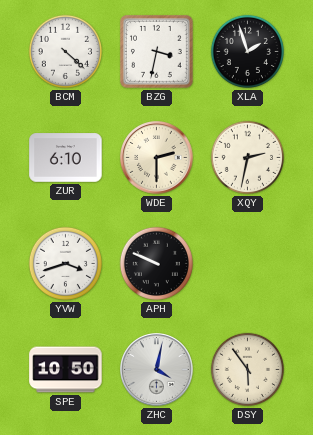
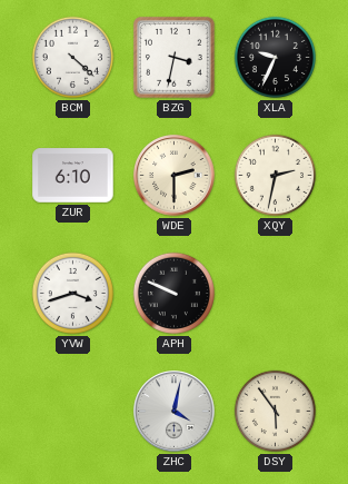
XLA: 1:57 -> 9:34 (275, 57)
SPE: 10:50 -> none (66, 370)
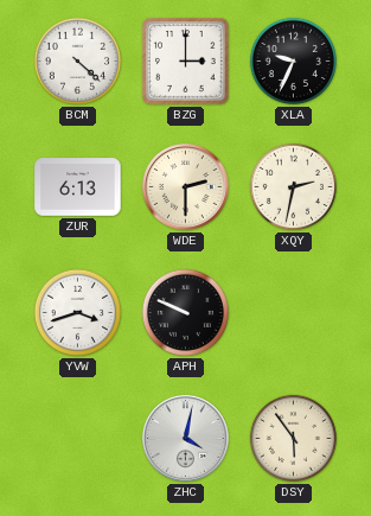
BZG: 3:32 -> 3:00 (186, 62)
ZUR: 6:10 -> 6:13 (78, 187)
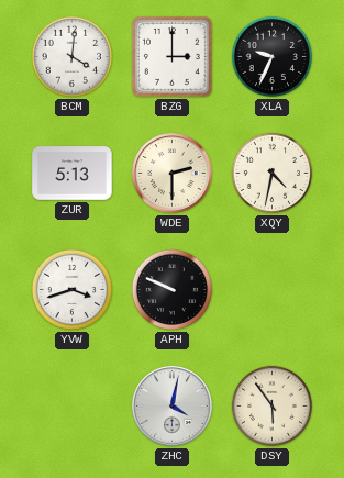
BCM: 4:22 -> 4:01 (71, 56)
ZUR: 6:13 -> 5:13 (73, 174)
XQY: 2:32 -> 4:32 (271, 173)
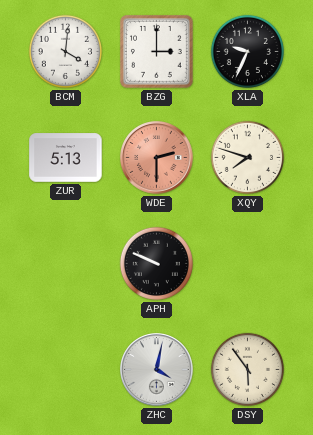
WDE dial: cream -> salmon (157, 158)
XQY: 4:32 -> 7:48 (247, 157)
YVW: 3:42 -> none (71, 289)
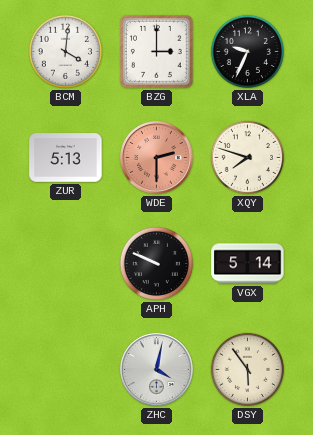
VGX: none -> 5:14 (248, 264)
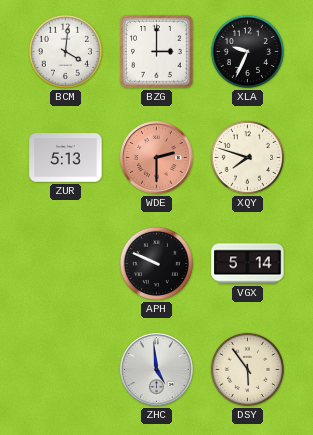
ZHC: 4:02 -> 4:59 (157, 370)
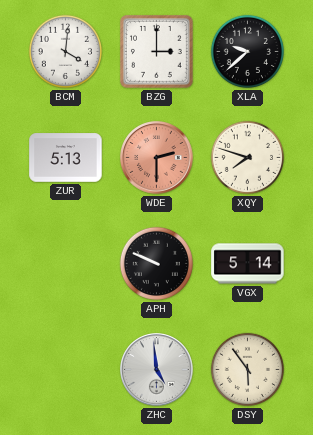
XLA: 9:34 -> 9:38 (247, 51)
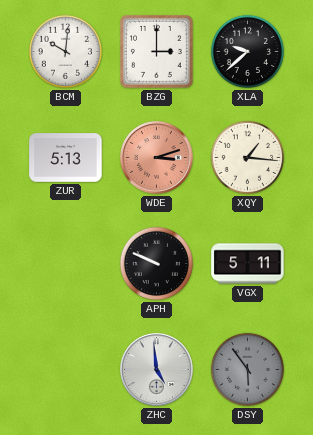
BCM: 4:01 -> 10:01 (65, 51)
WDE: 2:30 -> 3:12 (157, 158)
XQY: 7:48 -> 1:16 (247, 157)
VGX: 5:14 -> 5:11 (248, 264)
DSY dial: cream -> grey (247, 369)
